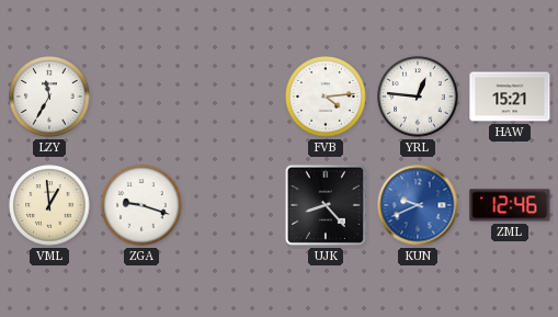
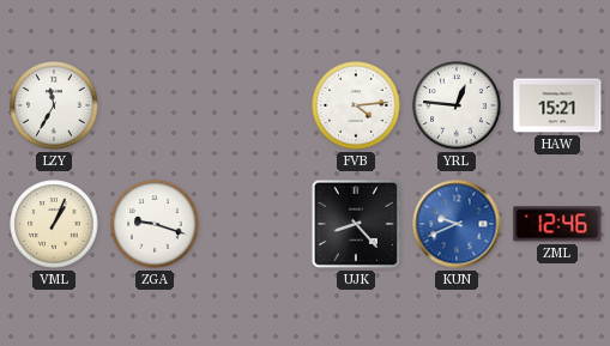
VML: 12:59 -> 1:04 (54, 224)
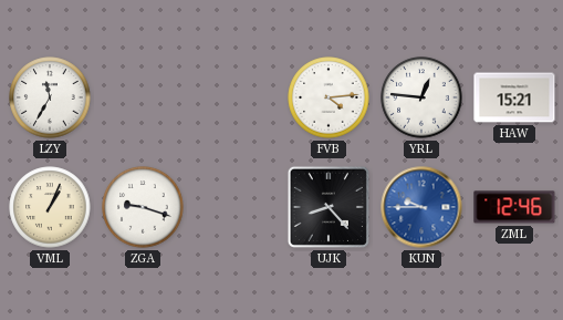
KUN: 9:41 -> 9:45 (421, 207)
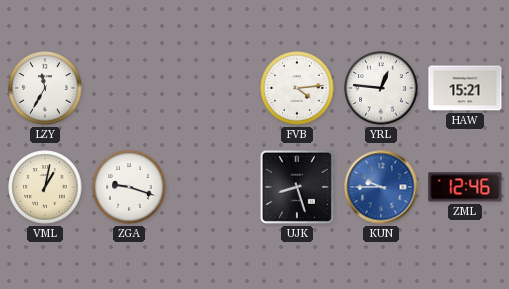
VML: 1:04 -> 1:02 (45, 187)
UJK: 8:23 -> 8:27 (297, 187)
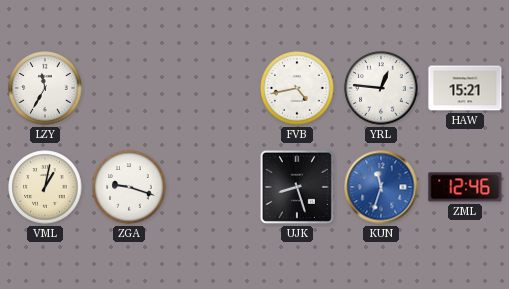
FVB: 4:14 -> 4:43 (297, 88)
KUN: 9:45 -> 11:33 (381, 187)
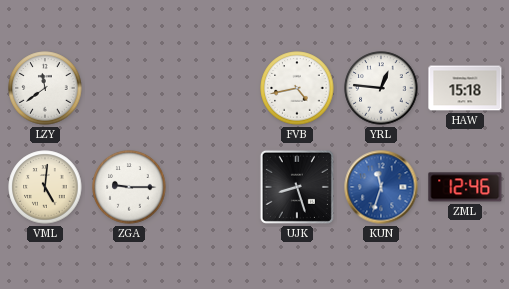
LZY: 11:35 -> 11:39 (45, 88)
HAW: 15:21 -> 15:18 (465, 88)
VML: 1:02 -> 5:01 (45, 187)
ZGA: 9:18 -> 9:15 (129, 187)
